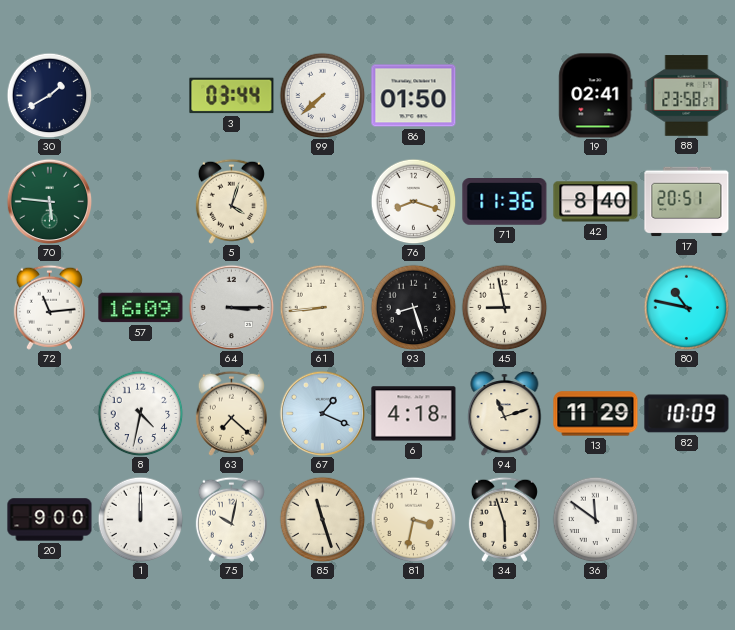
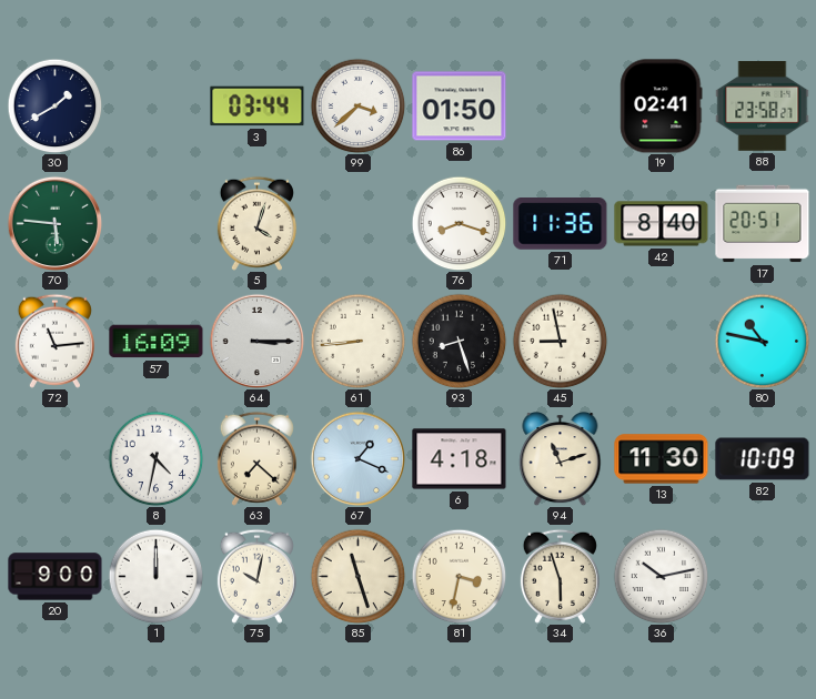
99: 7:38 -> 3:38 (357, 105)
13: 11:29 -> 11:30 (662, 459)
36: 11:51 -> 10:13 (661, 576)
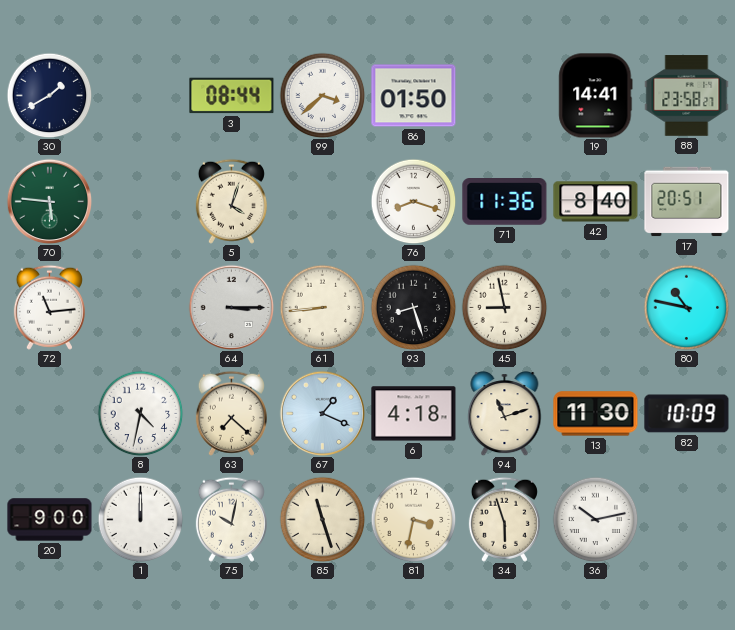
3: 03:44 -> 08:44 (232, 96)
19: 02:41 -> 14:41 (596, 96)
57: 16:09 -> none (157, 342)
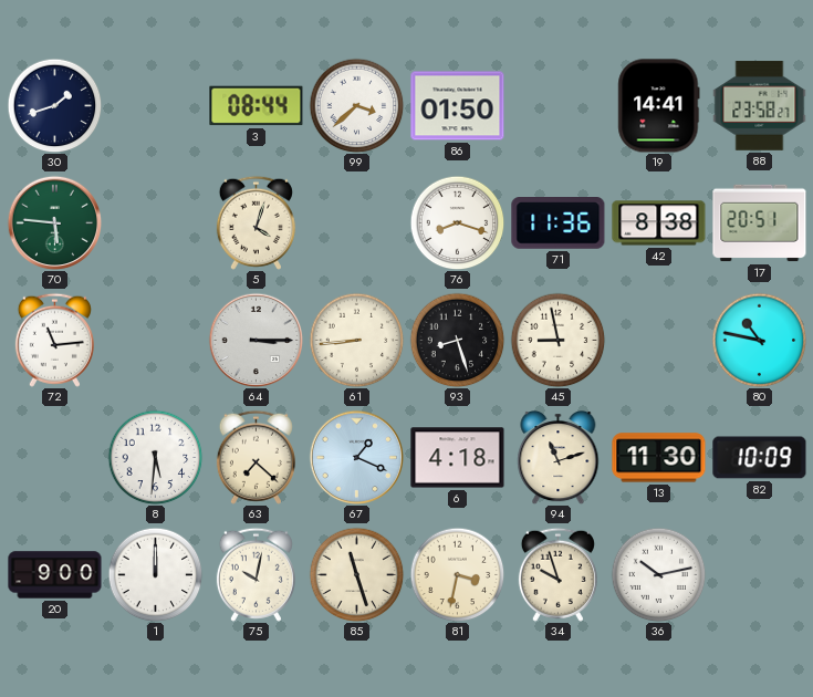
30: 1:40 -> 1:42 (54, 105)
42: 8:40 -> 8:38 (659, 223)
8: 4:32 -> 5:31 (155, 457)
34: 5:57 -> 9:57 (557, 574)
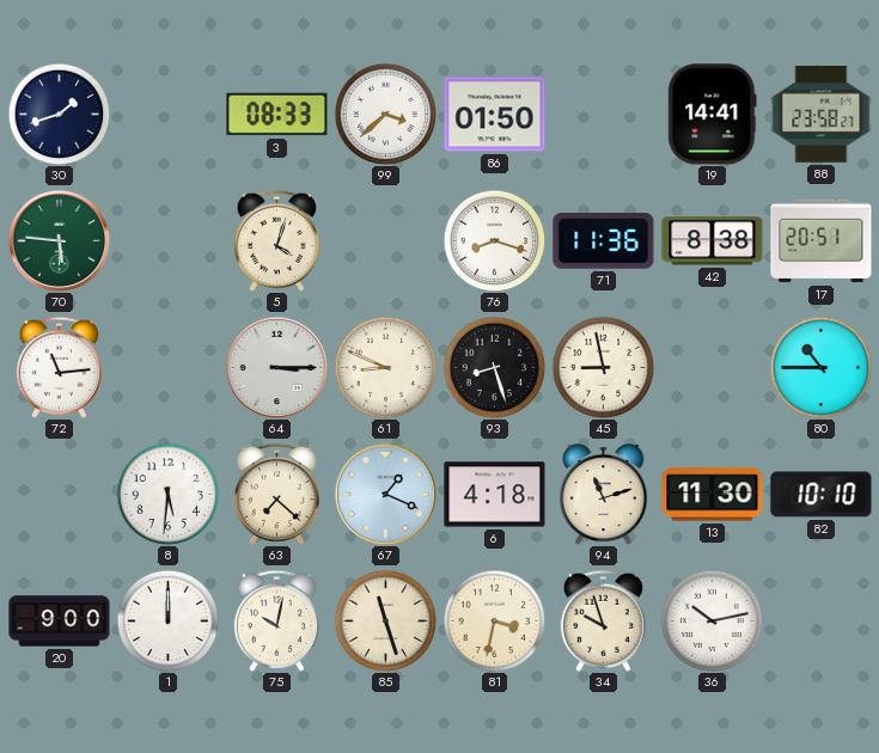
3: 08:44 -> 08:33 (277, 115)
61: 8:44 -> 8:49 (385, 367)
80: 10:47 -> 10:45 (820, 367)
82: 10:09 -> 10:10 (822, 495)
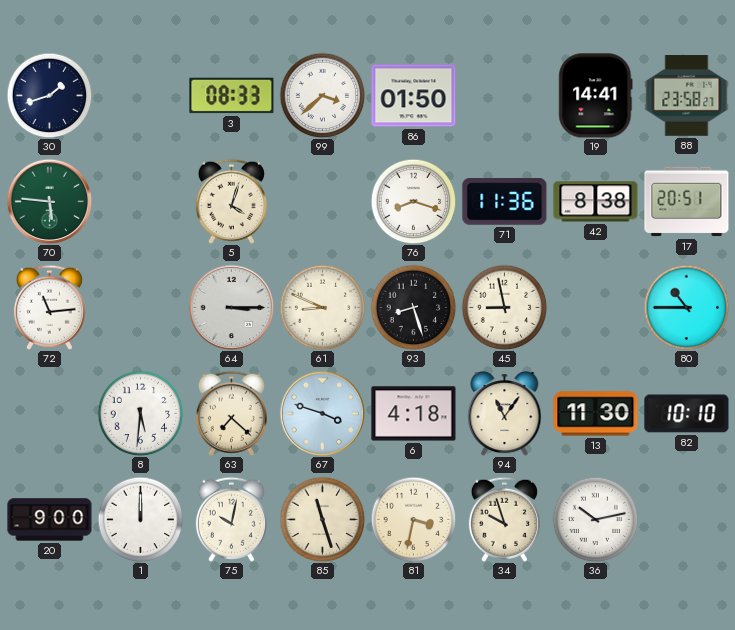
67: 1:19 -> 3:48 (322, 413)
94: 11:12 -> 11:06 (505, 414)
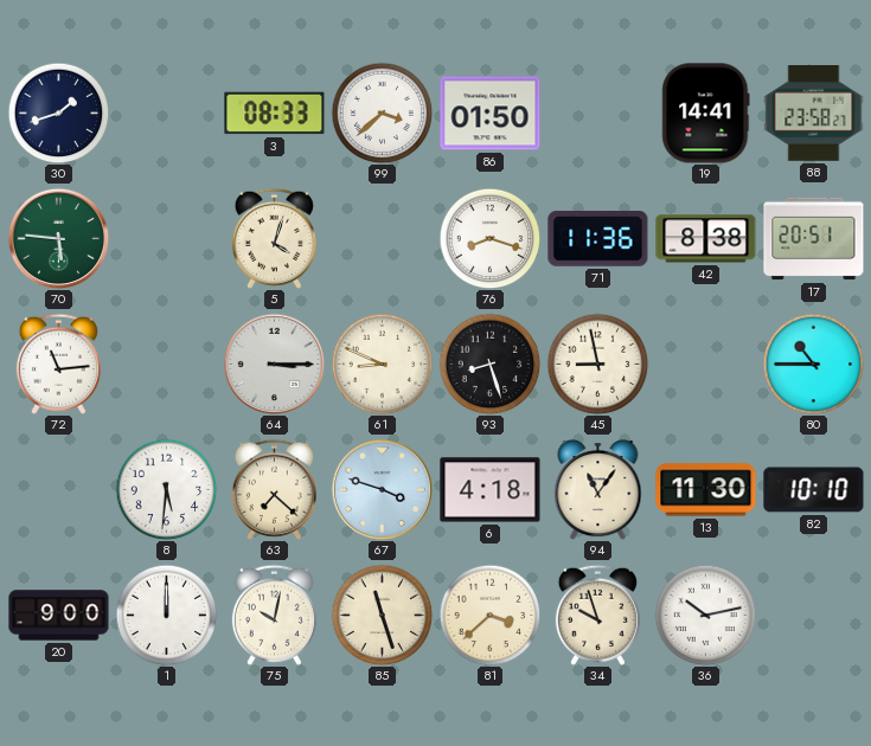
81: 3:32 -> 3:38 (489, 615)
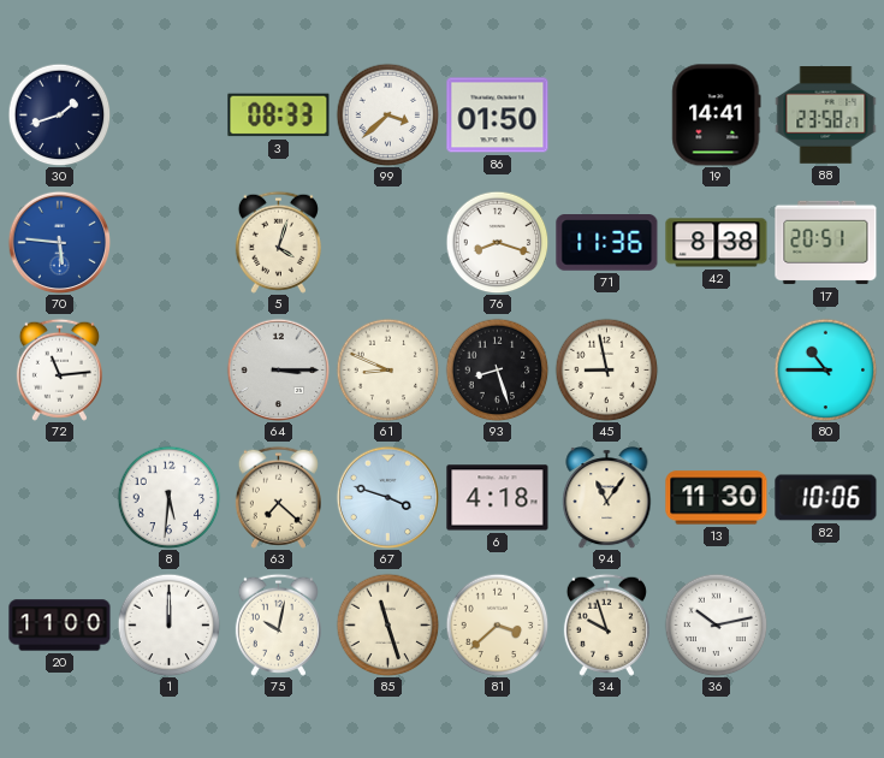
70 dial: green -> blue (59, 242)
82: 10:10 -> 10:06 (826, 498)
20: 9:00 -> 11:00 (60, 626)
